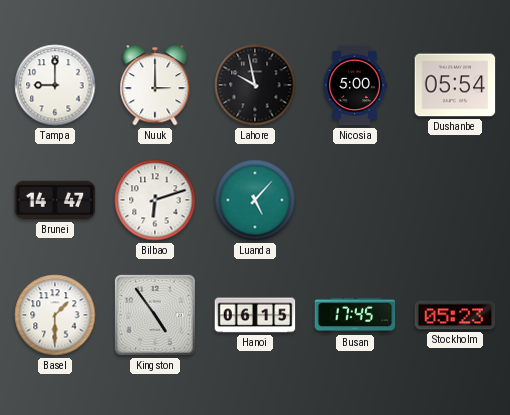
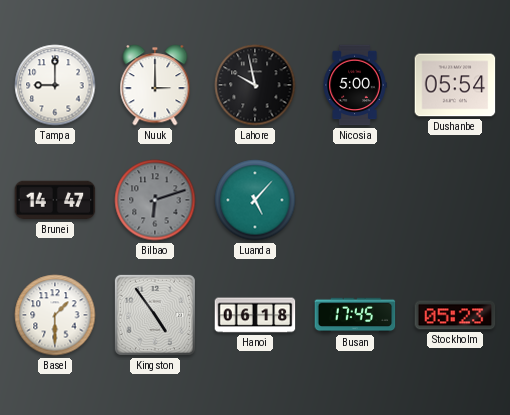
Bilbao dial: white -> grey (155, 200)
Hanoi: 06:15 -> 06:18 (255, 315)
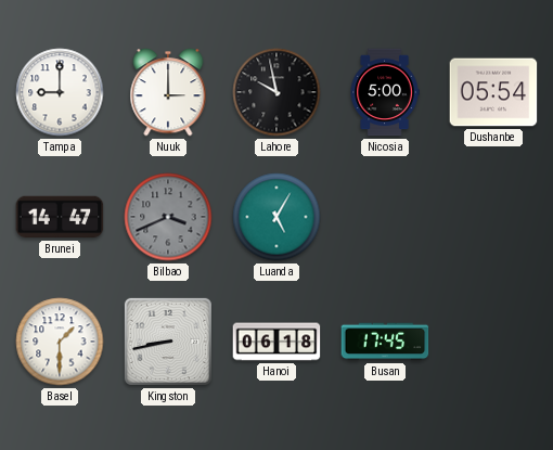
Bilbao: 6:12 -> 3:41 (168, 217)
Luanda: 5:07 -> 5:05 (276, 217)
Kingston: 4:54 -> 8:43 (168, 342)
Stockholm: 05:23 -> none (455, 315)
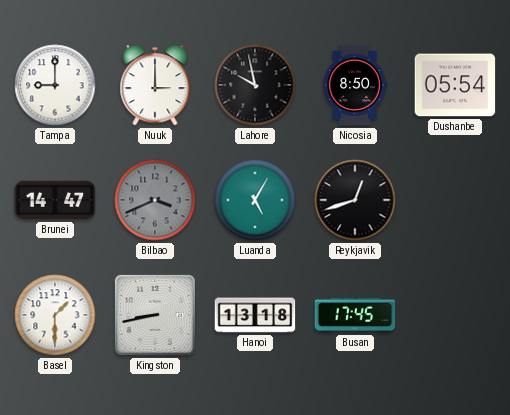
Nicosia: 5:00 -> 8:50 (355, 85)
Reykjavik: none -> 12:42 (355, 200)
Hanoi: 06:18 -> 13:18 (255, 315)
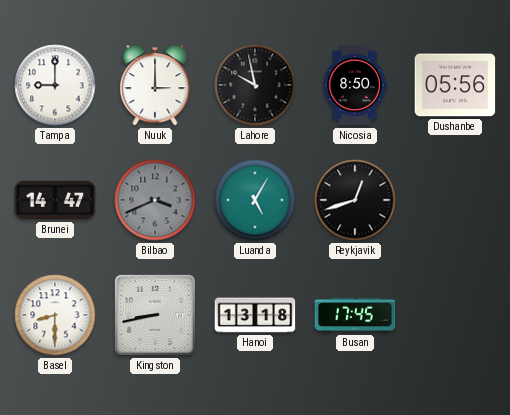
Dushanbe: 05:54 -> 05:56 (455, 85)
Basel: 1:30 -> 8:30 (55, 315)
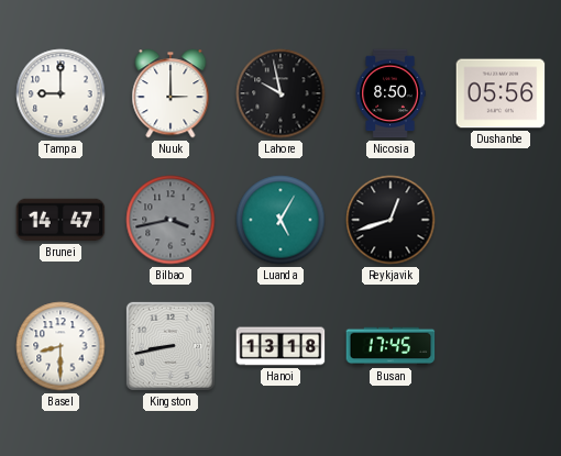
Bilbao: 3:41 -> 3:43 (170, 220)
